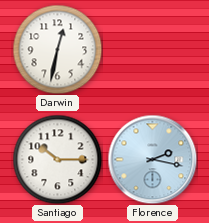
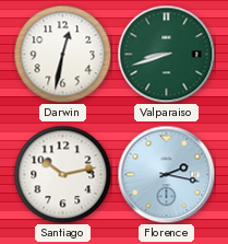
Valparaiso: none -> 8:42 (166, 54)
Santiago: 10:15 -> 10:13 (62, 174)
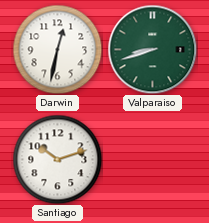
Santiago: 10:13 -> 10:12 (57, 159)
Florence: 2:17 -> none (166, 174)
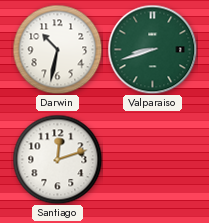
Darwin: 12:32 -> 10:32 (57, 49)
Santiago: 10:12 -> 12:12 (57, 159)
